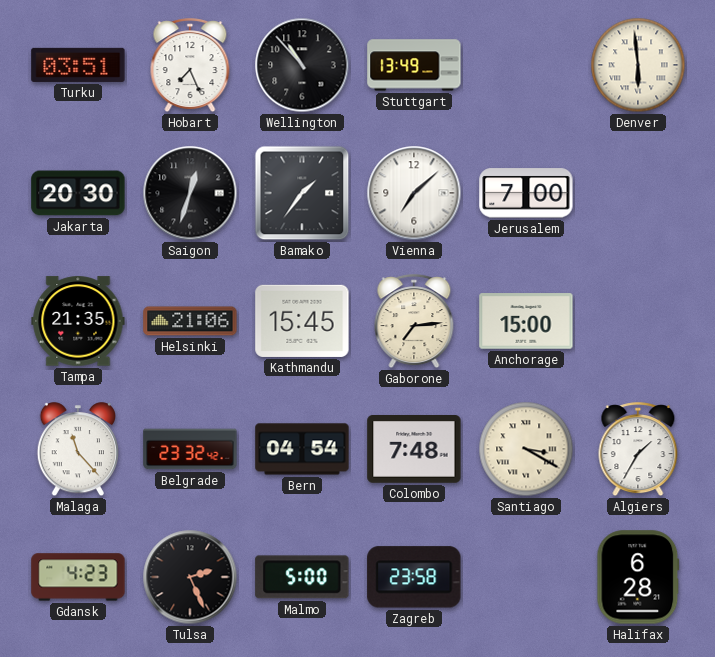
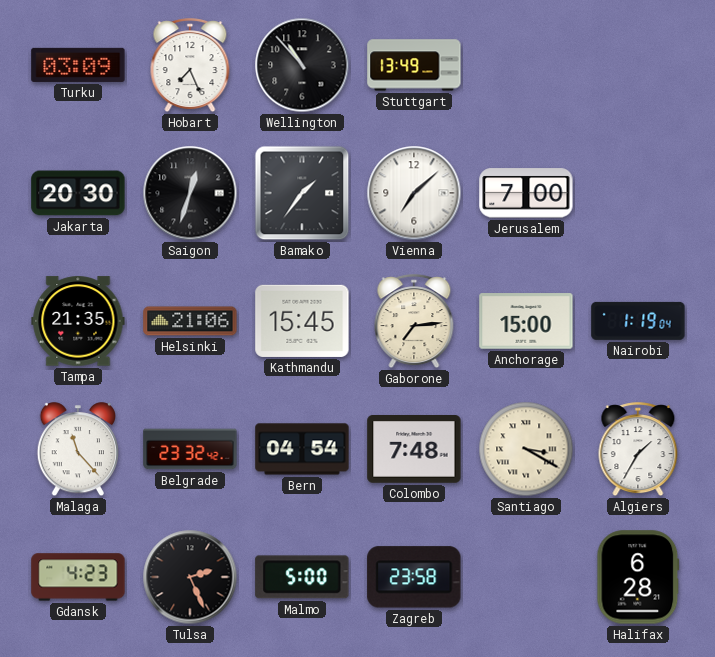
Turku: 03:51 -> 03:09 (78, 65)
Denver: 5:59 -> none (638, 65)
Nairobi: none -> 1:19 (638, 321)
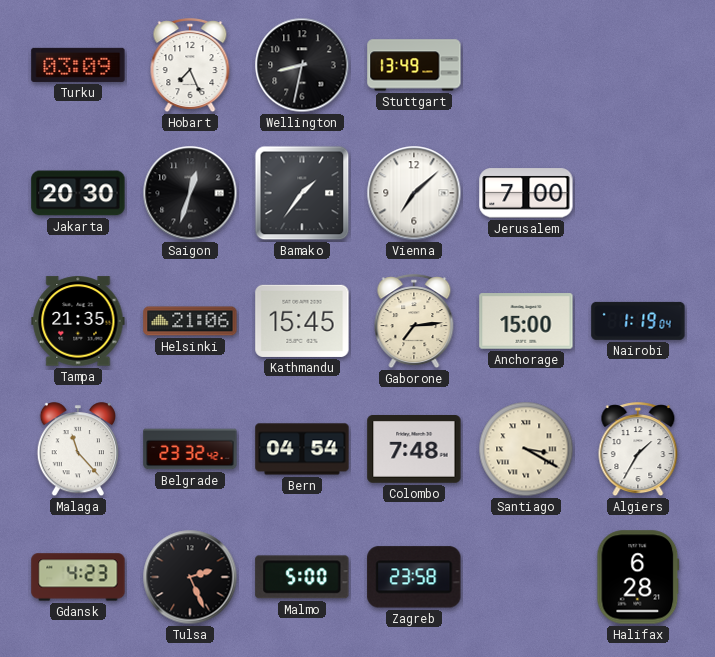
Wellington: 10:53 -> 8:32 (302, 65)
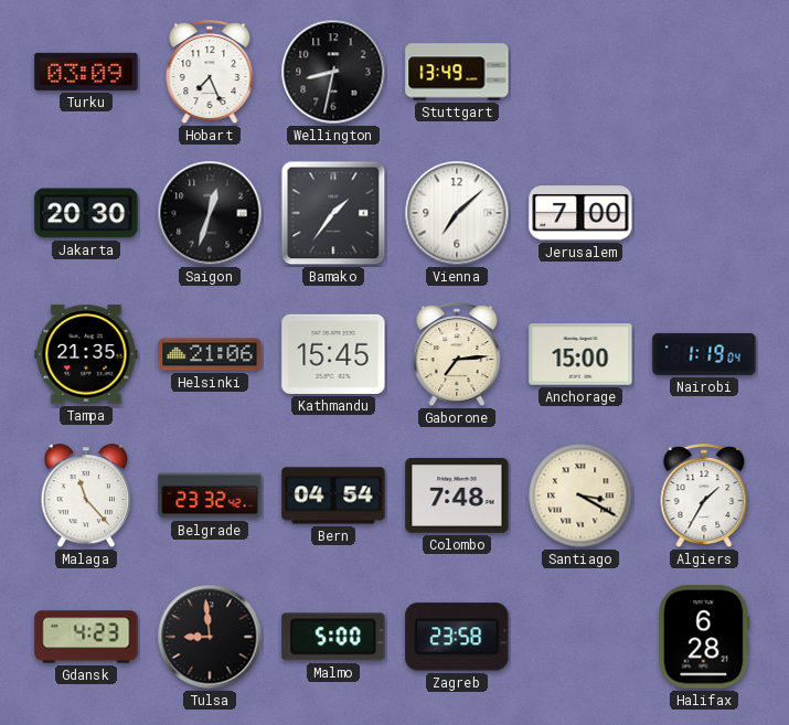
Tulsa: 2:26 -> 8:59 (210, 637)
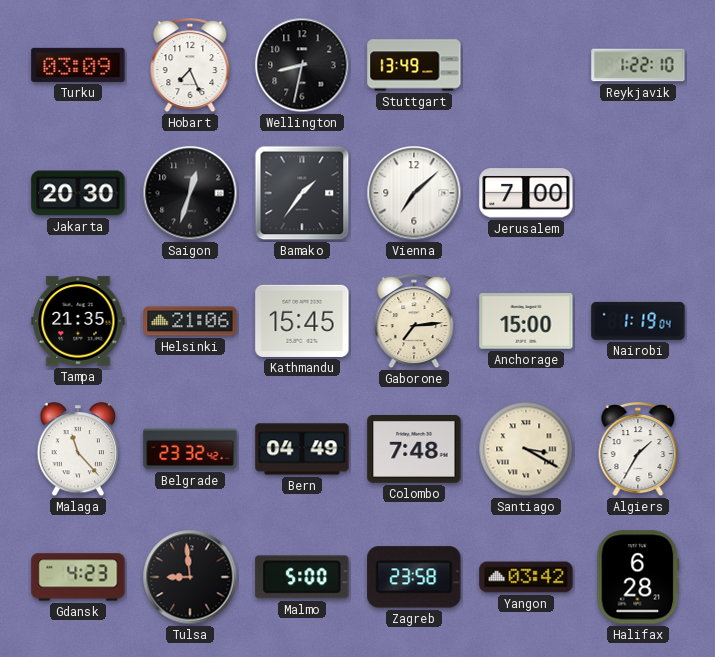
Reykjavik: none -> 1:22 (638, 65)
Bern: 04:54 -> 04:49 (302, 449)
Yangon: none -> 03:42 (526, 577)
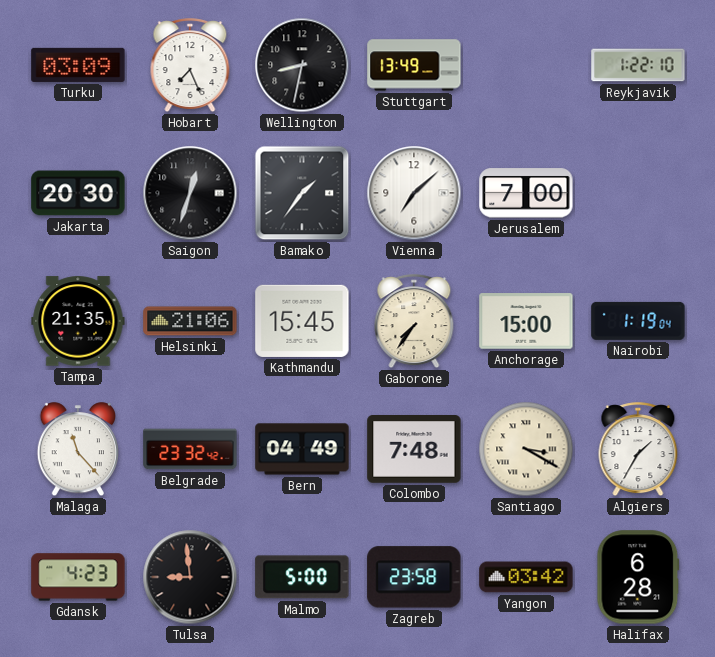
Gaborone: 7:14 -> 7:36 (414, 322)
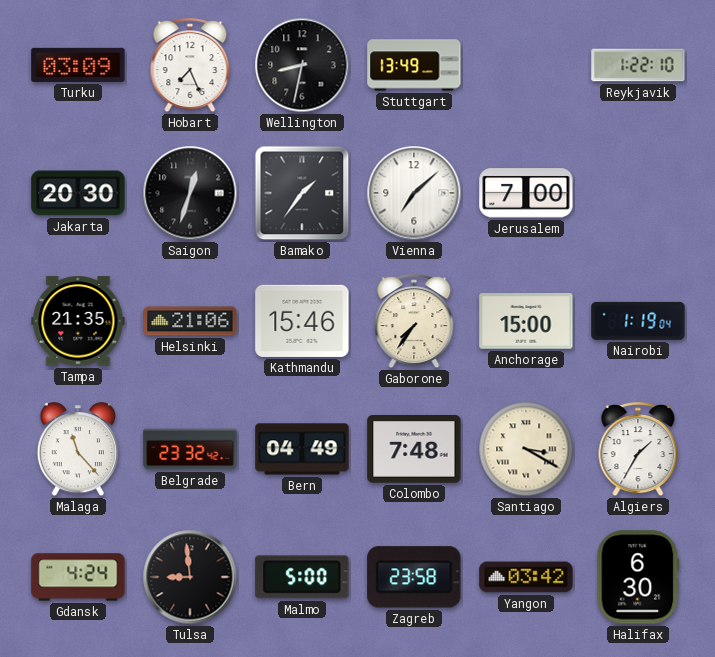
Kathmandu: 15:45 -> 15:46 (302, 321)
Gdansk: 4:23 -> 4:24 (78, 577)
Halifax: 6:28 -> 6:30 (638, 577)
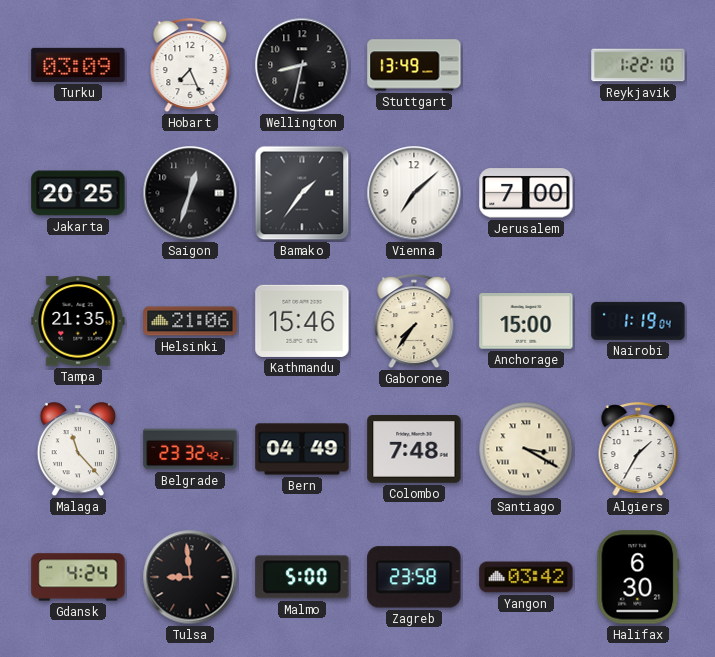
Jakarta: 20:30 -> 20:25 (78, 193)
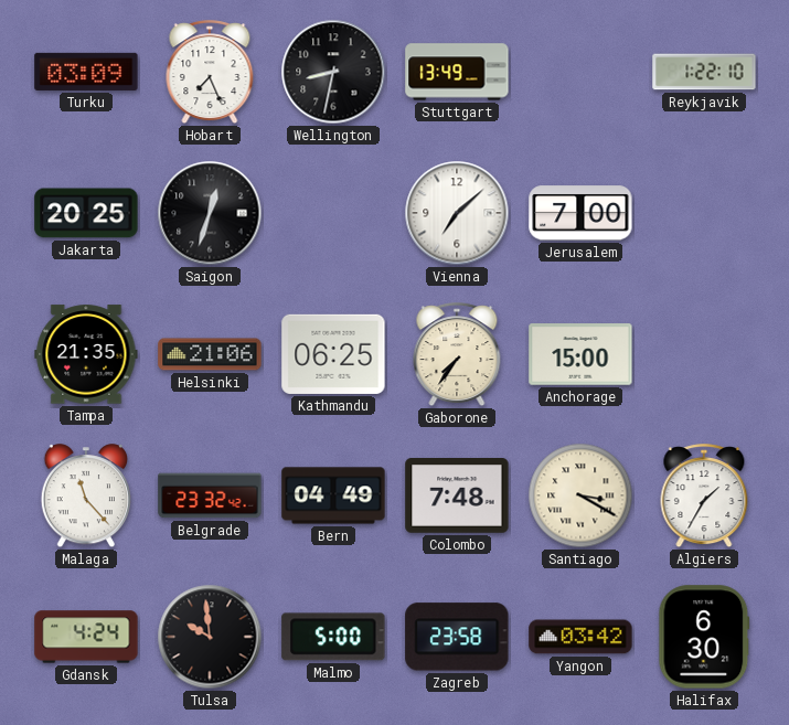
Bamako: 1:36 -> none (302, 193)
Kathmandu: 15:46 -> 06:25 (333, 354)
Nairobi: 1:19 -> none (638, 321)
Tulsa: 8:59 -> 9:59 (210, 637)
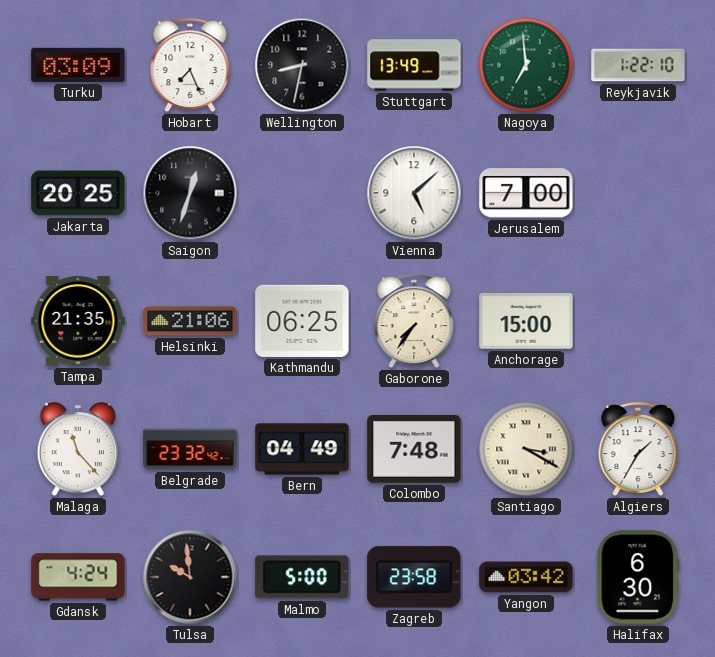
Nagoya: none -> 6:59 (526, 65)
Vienna: 7:08 -> 5:08 (414, 193)
